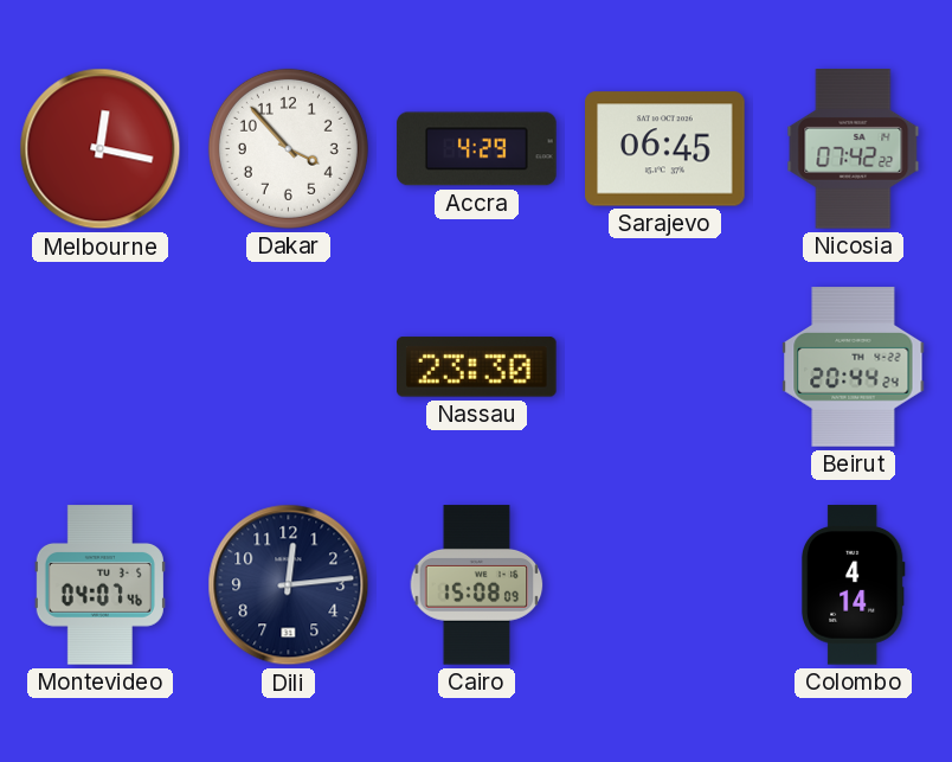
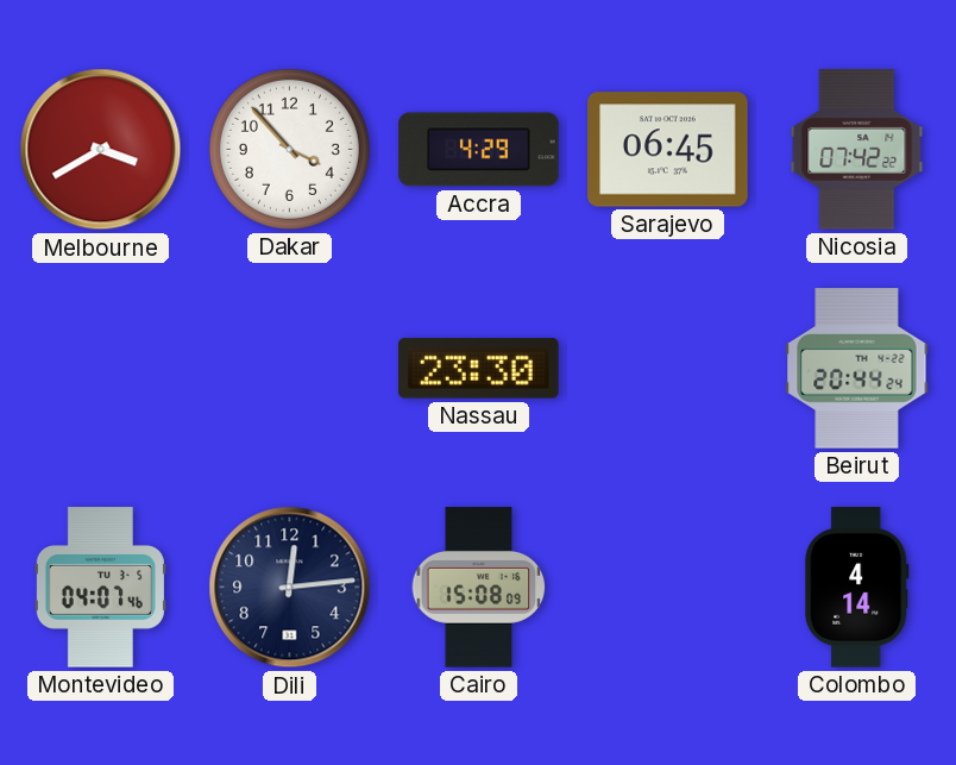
Melbourne: 12:17 -> 3:40 (101, 150)
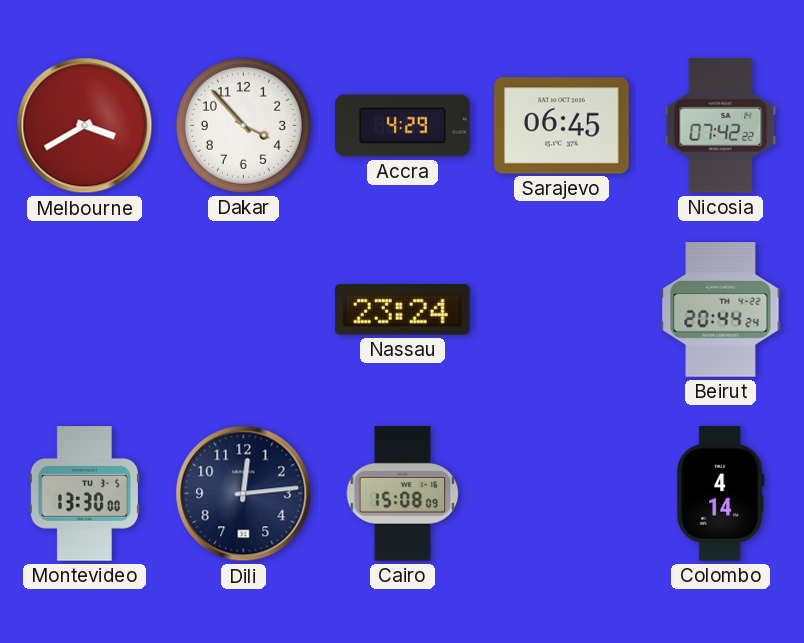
Nassau: 23:30 -> 23:24 (403, 310)
Montevideo: 04:07 -> 13:30 (84, 494)
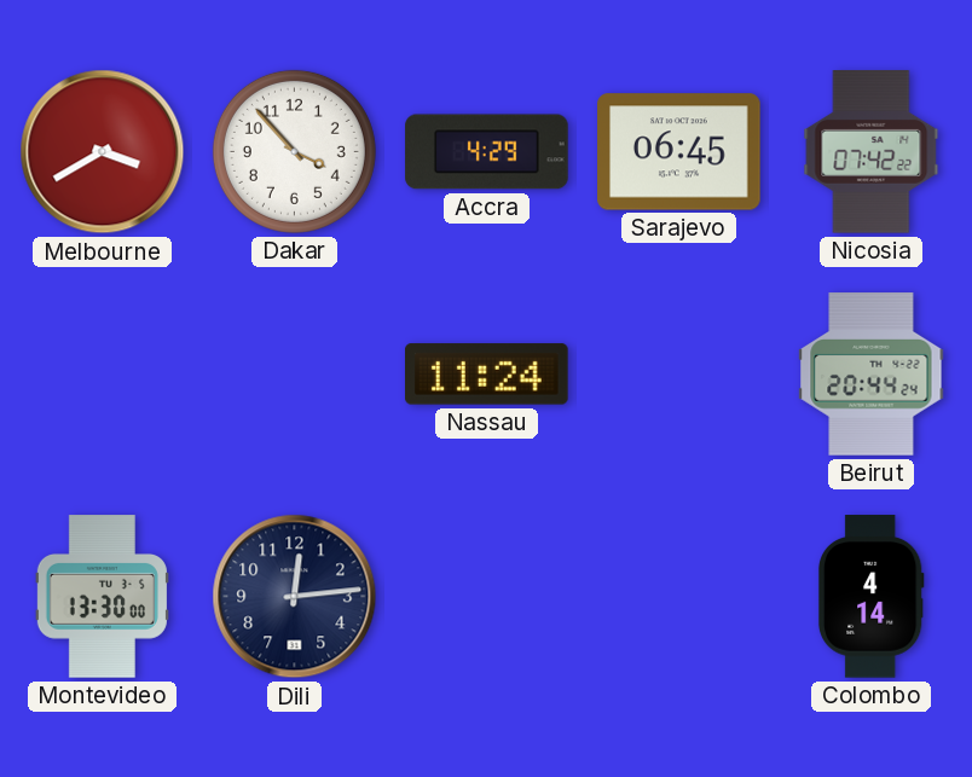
Nassau: 23:24 -> 11:24 (487, 375)
Cairo: 15:08 -> none (403, 494)
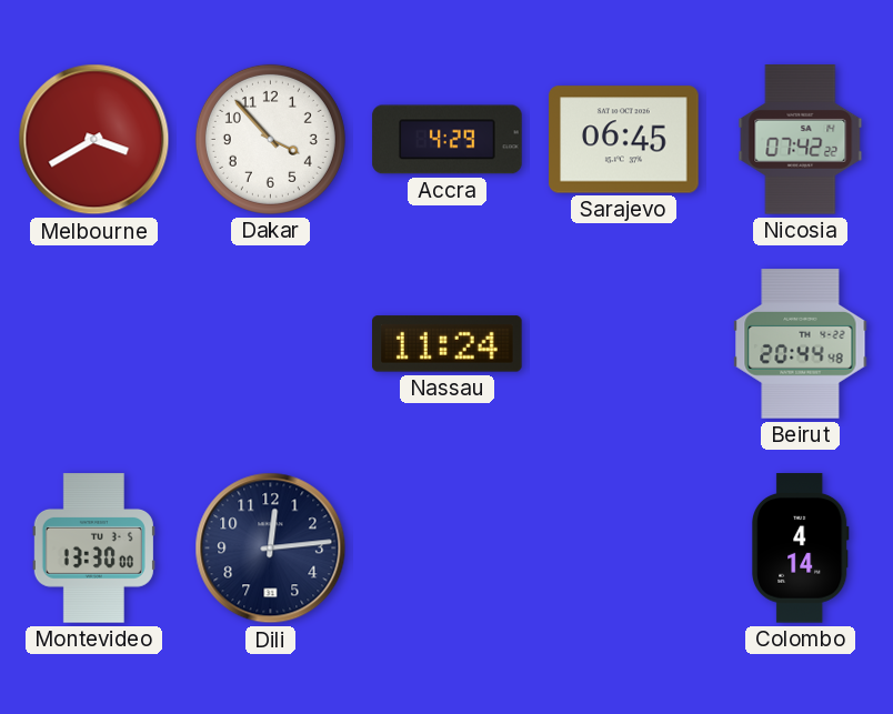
Beirut: 20:44:24 -> 20:44:48 (801, 344)
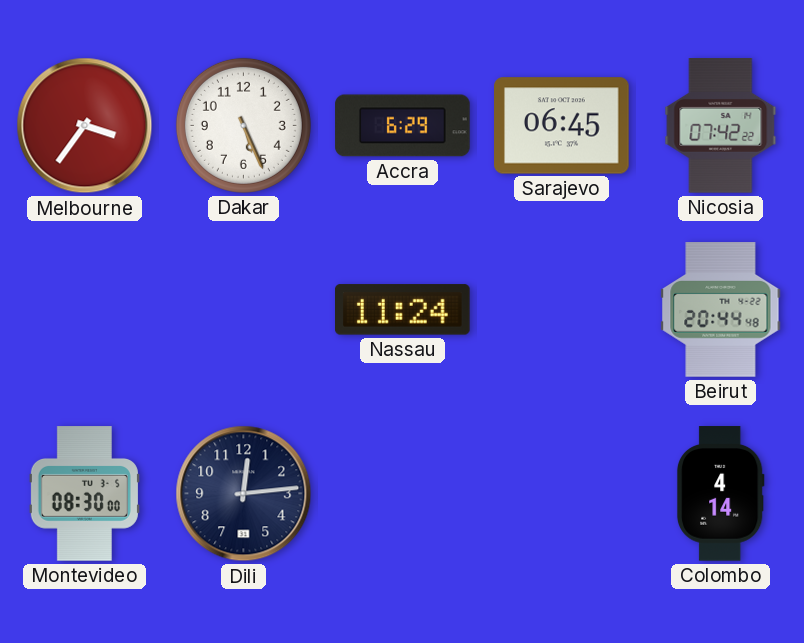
Melbourne: 3:40 -> 3:36 (85, 126)
Dakar: 3:53 -> 5:26 (243, 125)
Accra: 4:29 -> 6:29 (403, 126)
Montevideo: 13:30 -> 08:30 (84, 494)
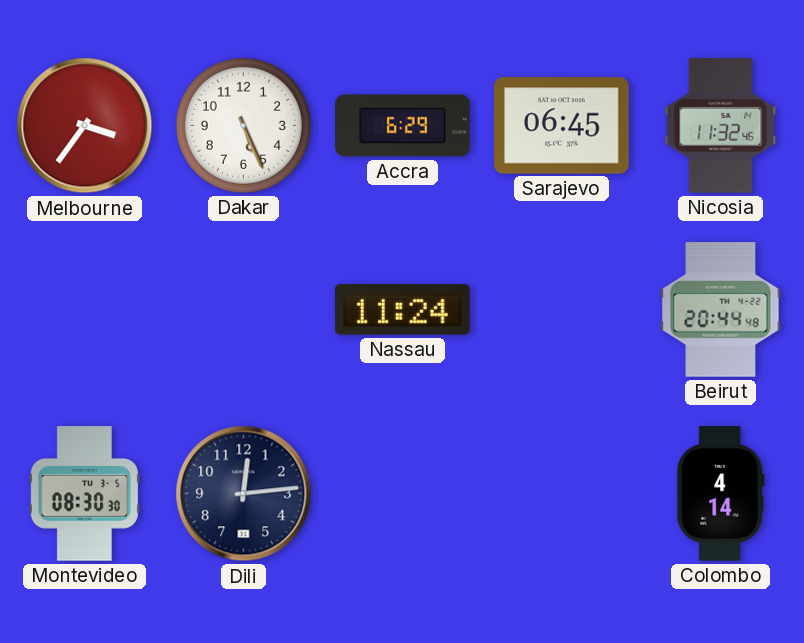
Nicosia: 07:42 -> 11:32 (721, 126)
Montevideo: 08:30:00 -> 08:30:30 (84, 494)
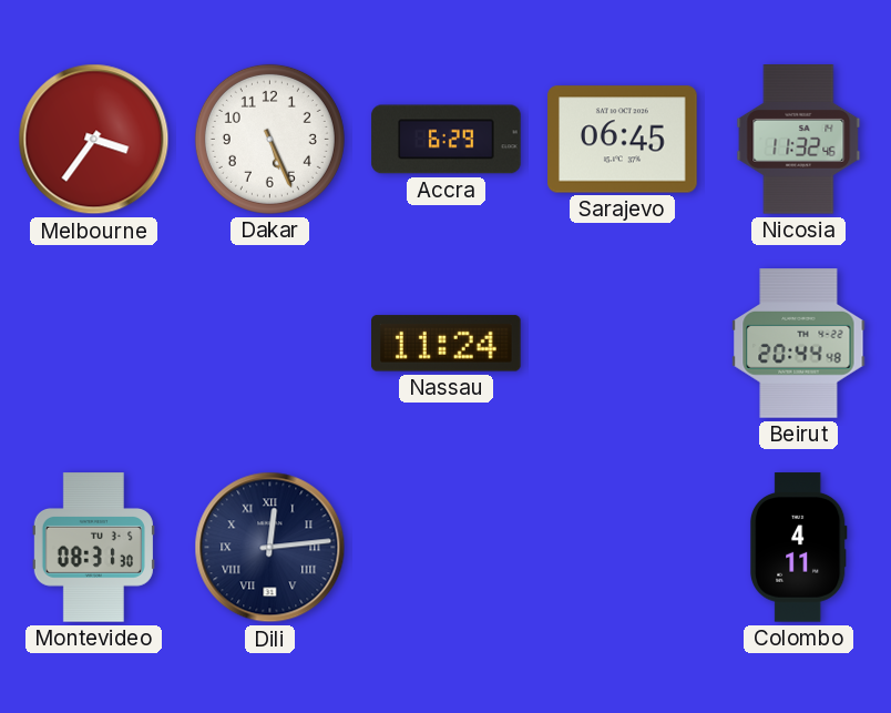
Montevideo: 08:30 -> 08:31 (93, 548)
Dili numerals: Arabic -> Roman (270, 548)
Colombo: 4:14 -> 4:11 (798, 548)
